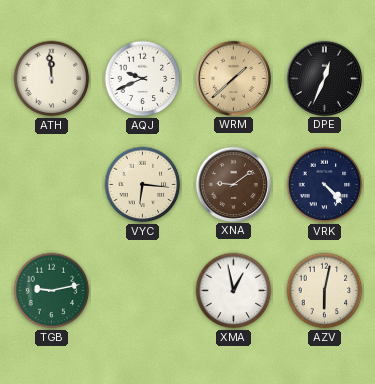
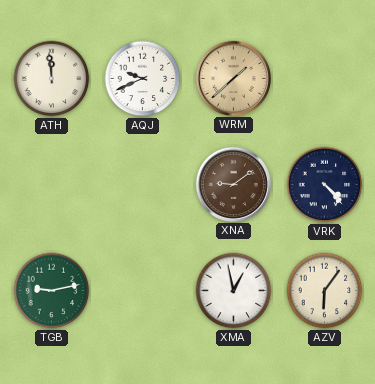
DPE: 12:34 -> none (324, 78)
VYC: 6:16 -> none (143, 185)
AZV: 6:02 -> 6:06 (325, 291)
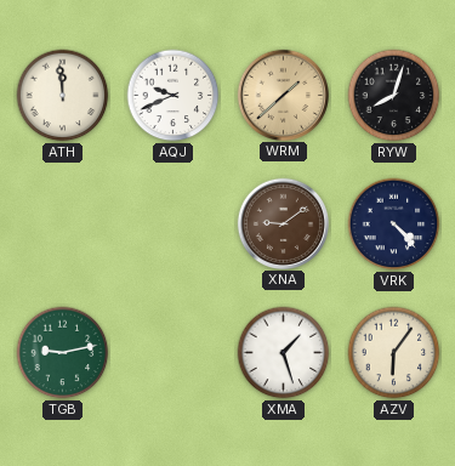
RYW: none -> 8:03 (394, 96)
XMA: 12:58 -> 1:27 (284, 353)
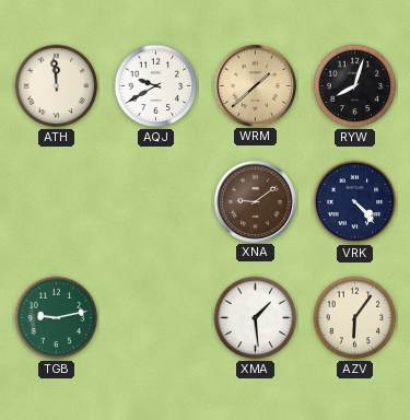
AQJ: 9:41 -> 9:40 (156, 86)
XMA: 1:27 -> 1:29 (256, 318)
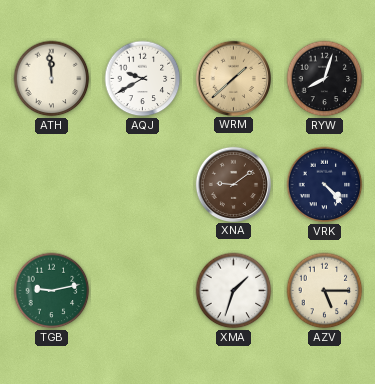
XMA: 1:29 -> 1:33 (234, 291)
AZV: 6:06 -> 5:15 (325, 291)
